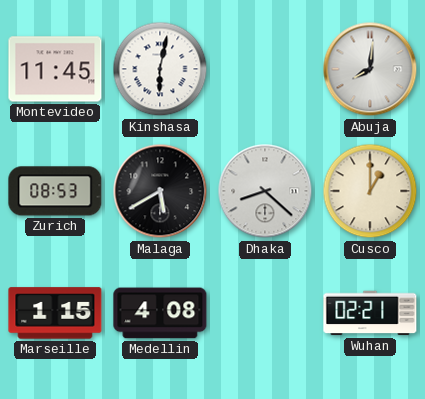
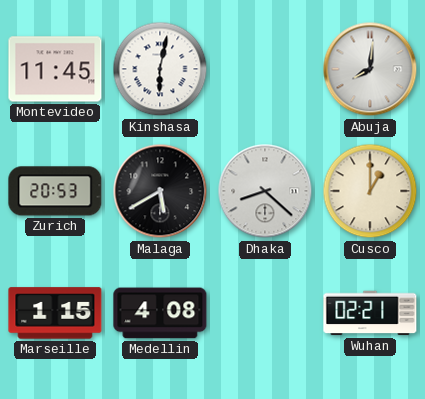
Zurich: 08:53 -> 20:53 (55, 191)
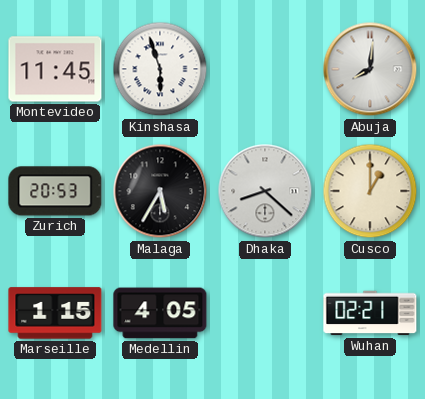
Kinshasa: 6:02 -> 5:57 (160, 69)
Malaga: 5:40 -> 5:35 (160, 191)
Medellin: 4:08 -> 4:05 (160, 313)
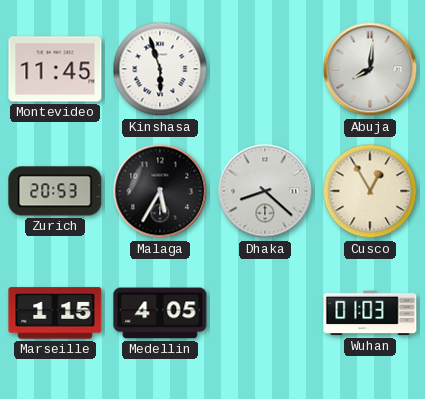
Cusco: 1:00 -> 12:55 (370, 191)
Wuhan: 02:21 -> 01:03 (370, 313)
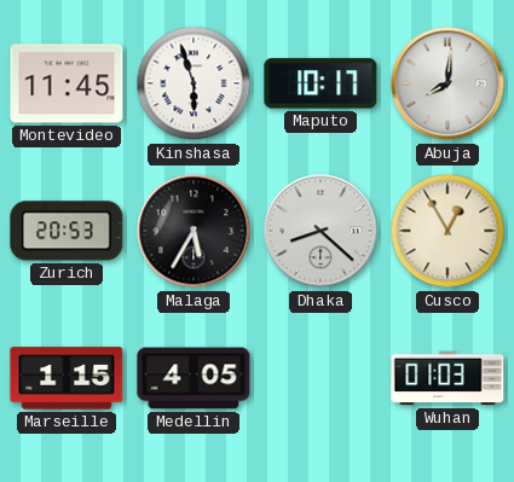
Maputo: none -> 10:17 (320, 83)
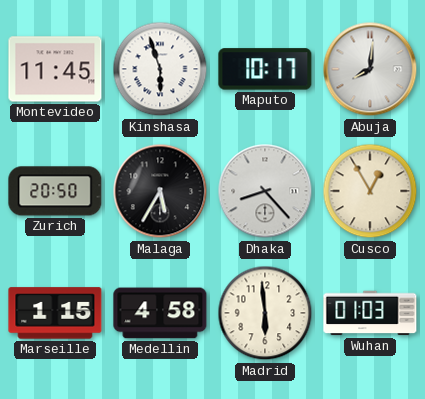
Zurich: 20:53 -> 20:50 (55, 191)
Dhaka: 8:22 -> 8:23 (265, 191)
Medellin: 4:05 -> 4:58 (160, 313)
Madrid: none -> 5:59 (265, 313)
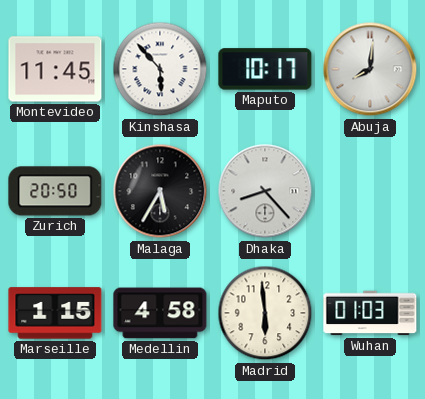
Kinshasa: 5:57 -> 5:53 (160, 69)
Cusco: 12:55 -> none (370, 191)
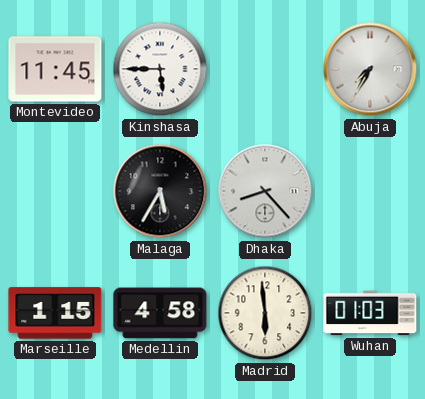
Kinshasa: 5:53 -> 5:45 (160, 69)
Maputo: 10:17 -> none (265, 69)
Abuja: 8:01 -> 7:35 (370, 69)
Zurich: 20:50 -> none (55, 191)
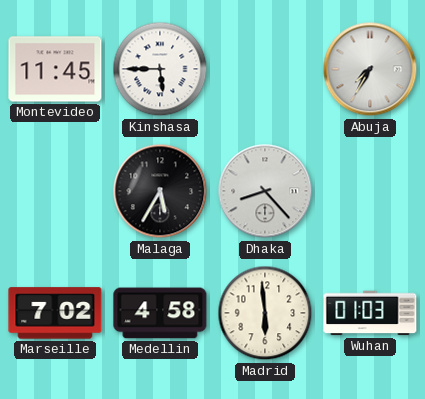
Marseille: 1:15 -> 7:02 (55, 313)
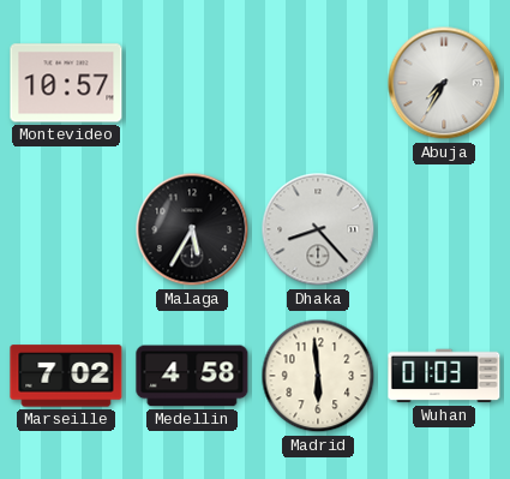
Montevideo: 11:45 -> 10:57 (66, 83)
Kinshasa: 5:45 -> none (160, 69)
